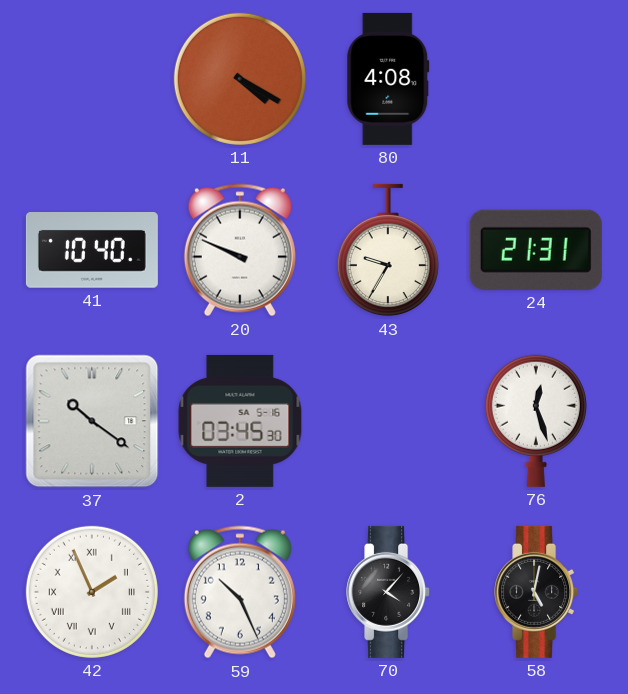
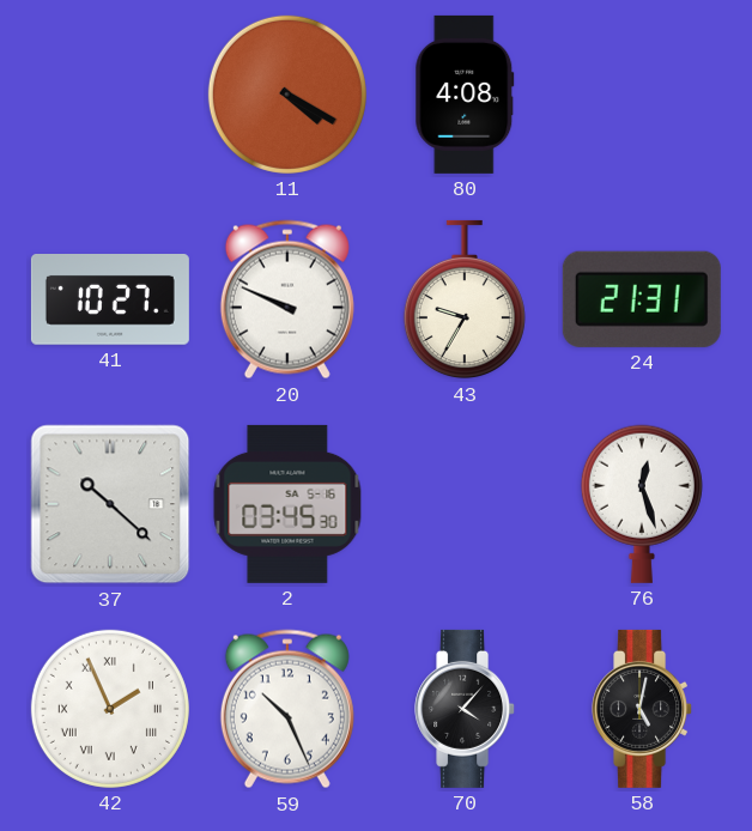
41: 10:40 -> 10:27 (110, 301)
37: 10:21 -> 10:22 (110, 504)
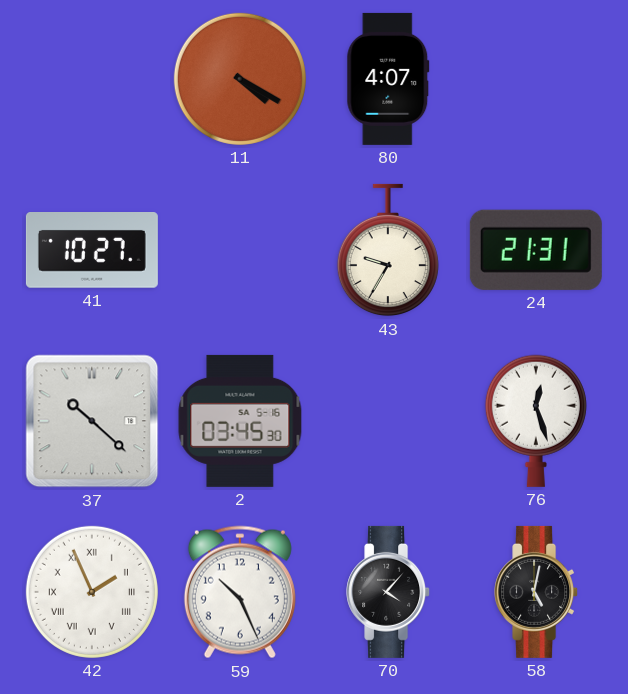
80: 4:08 -> 4:07 (388, 79)
20: 9:49 -> none (287, 299)
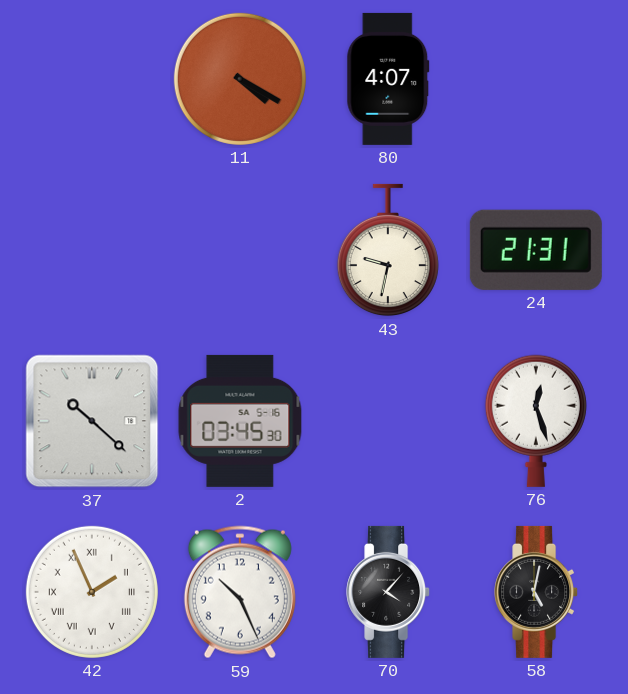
41: 10:27 -> none (92, 251)
43: 9:35 -> 9:32 (388, 250)
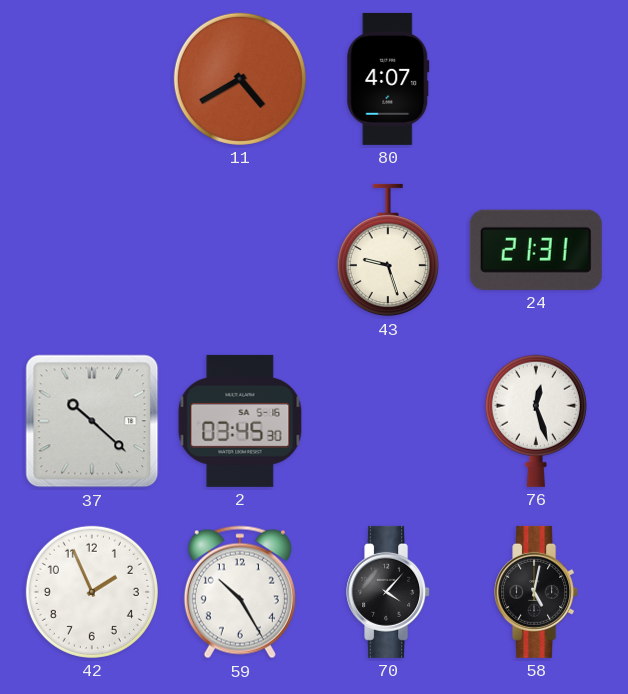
11: 4:20 -> 4:40 (240, 79)
43: 9:32 -> 9:27 (388, 250)
42 numerals: Roman -> Arabic (92, 592)
59: 10:26 -> 10:25 (240, 592)
